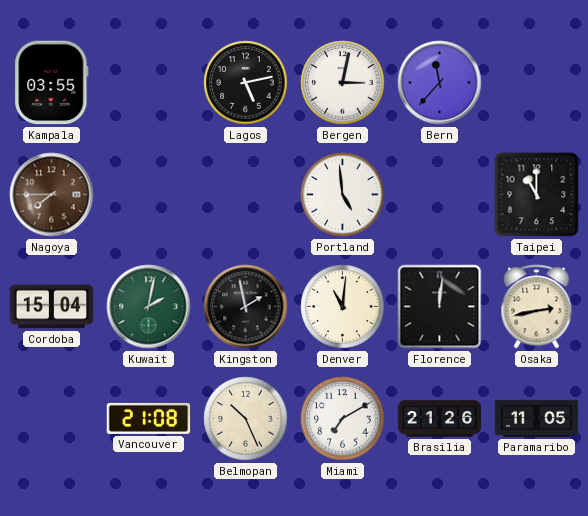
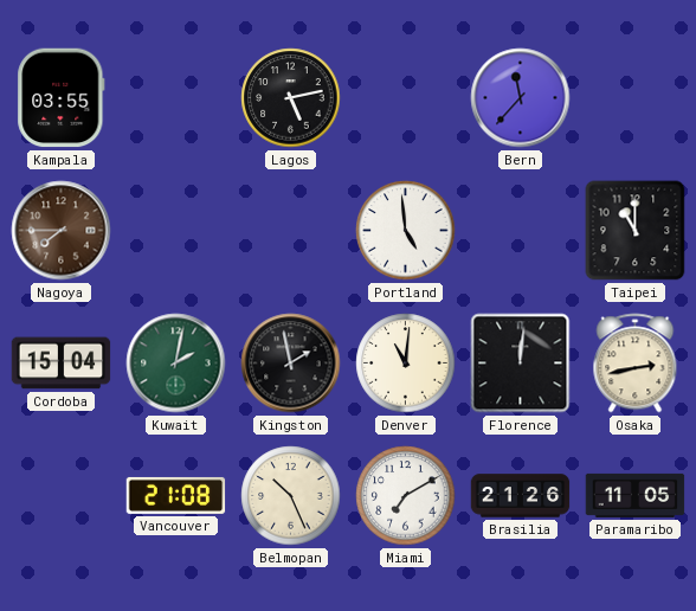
Bergen: 3:02 -> none (343, 83)
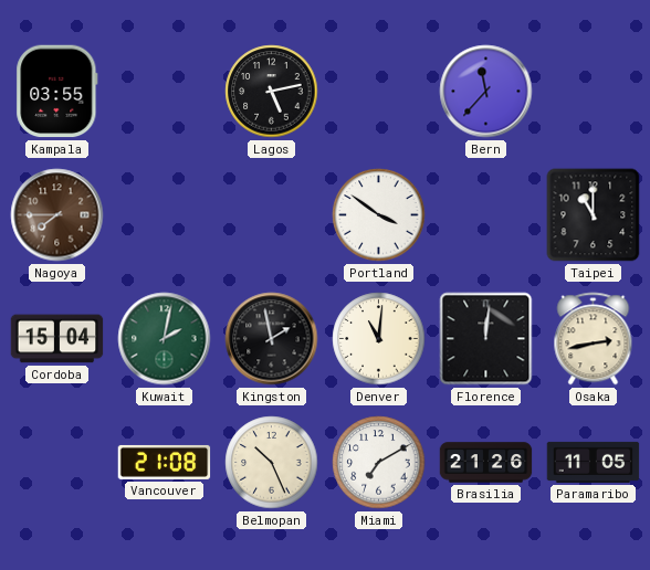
Portland: 4:59 -> 3:51 (379, 215)
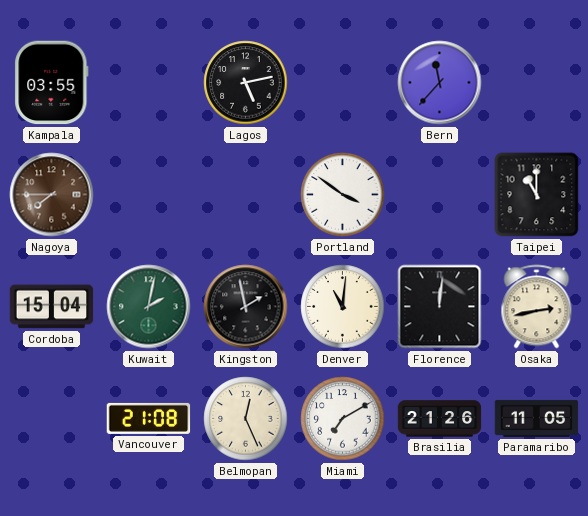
Belmopan: 10:26 -> 12:26 (246, 419)
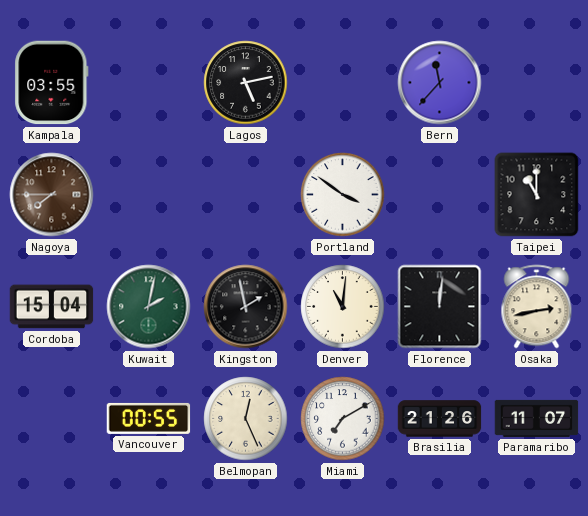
Vancouver: 21:08 -> 00:55 (149, 418)
Paramaribo: 11:05 -> 11:07 (537, 418)
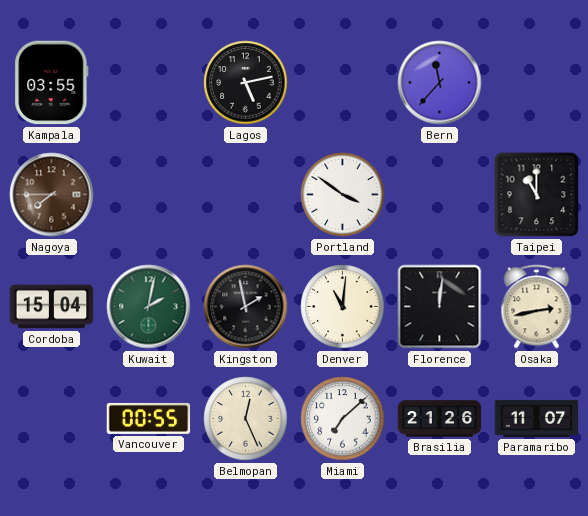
Miami: 7:10 -> 7:08 (343, 419)
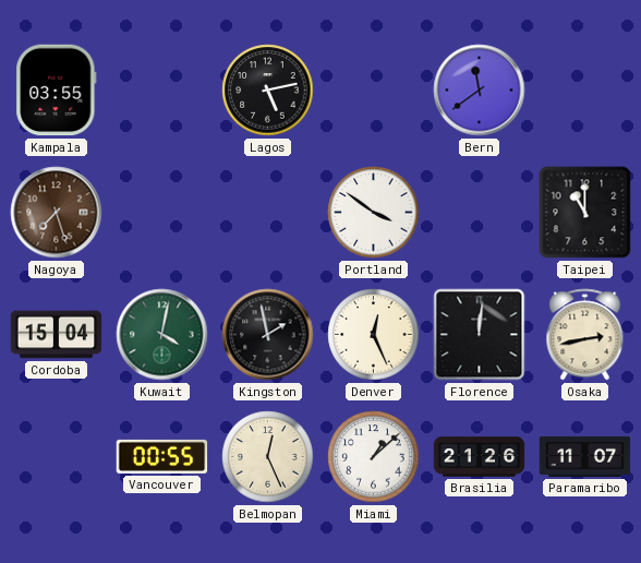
Bern: 11:37 -> 11:39 (480, 91)
Nagoya: 7:45 -> 7:27 (57, 213)
Kuwait: 2:02 -> 4:02 (162, 335)
Denver: 11:01 -> 12:26 (374, 335)
Miami: 7:08 -> 1:08 (374, 457)
